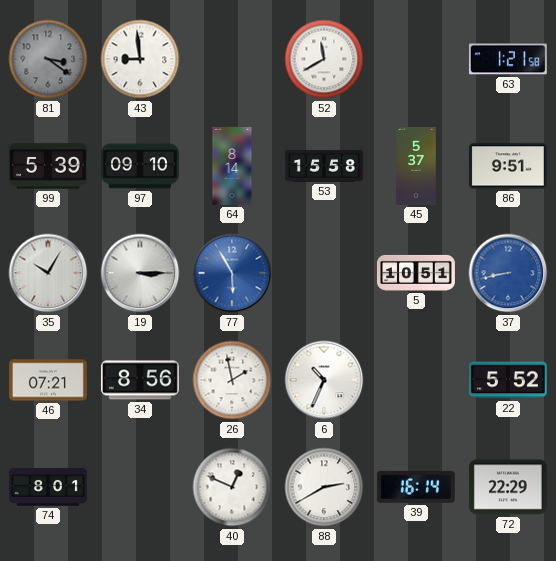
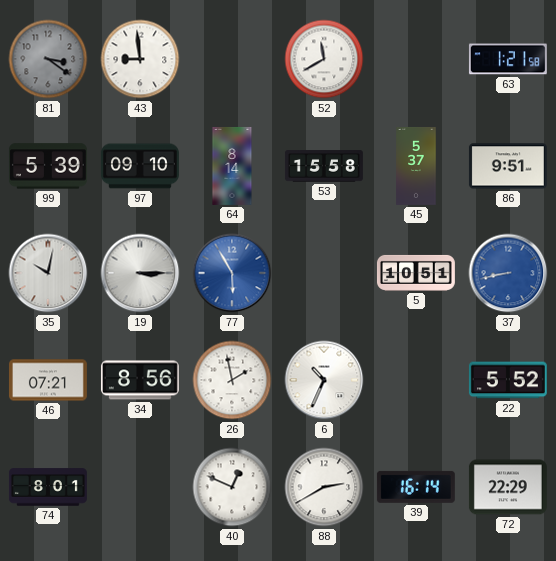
35: 10:05 -> 10:02 (48, 273)
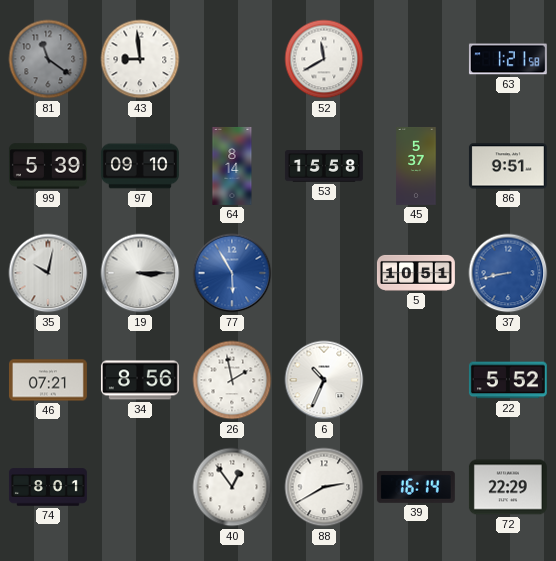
81: 3:21 -> 11:21 (48, 59)
40: 12:49 -> 12:54 (232, 487)
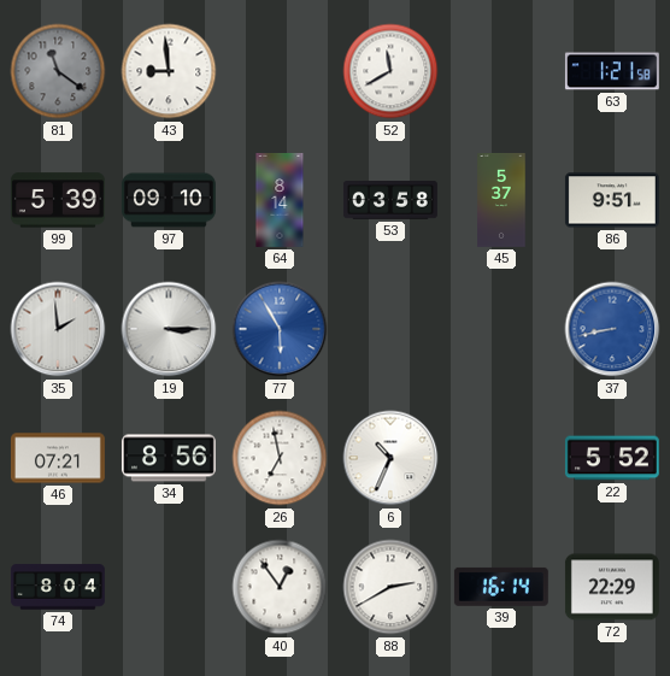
53: 15:58 -> 03:58 (390, 200)
35: 10:02 -> 1:59 (58, 329)
5: 10:51 -> none (416, 273)
26: 1:58 -> 6:58 (280, 458)
74: 8:01 -> 8:04 (58, 587)
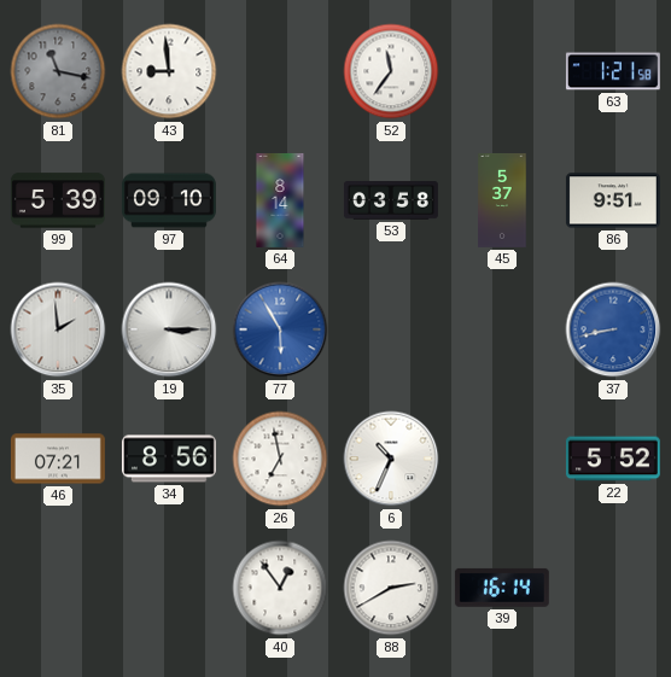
81: 11:21 -> 11:17 (58, 71)
52: 11:40 -> 11:36 (391, 71)
74: 8:04 -> none (58, 587)
72: 22:29 -> none (612, 587)
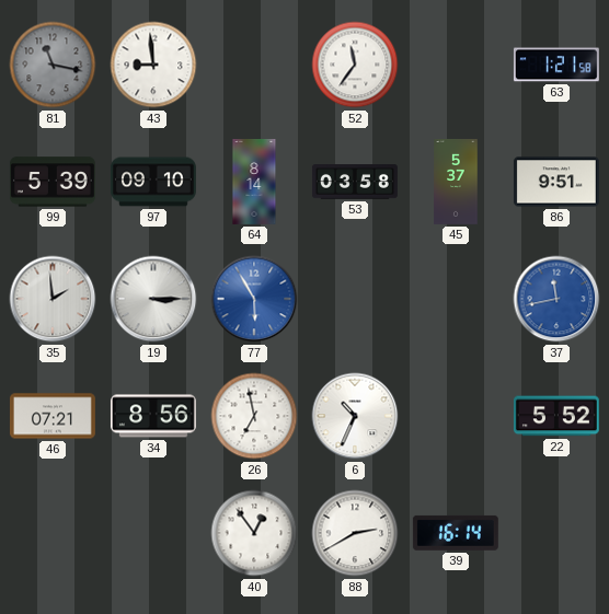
37: 8:43 -> 11:43 (556, 299)
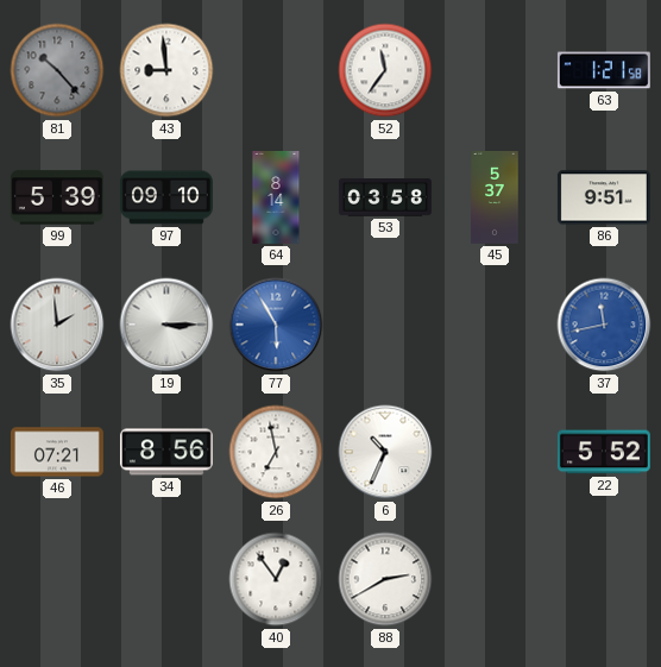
81: 11:17 -> 10:23 (57, 70)
39: 16:14 -> none (456, 533)
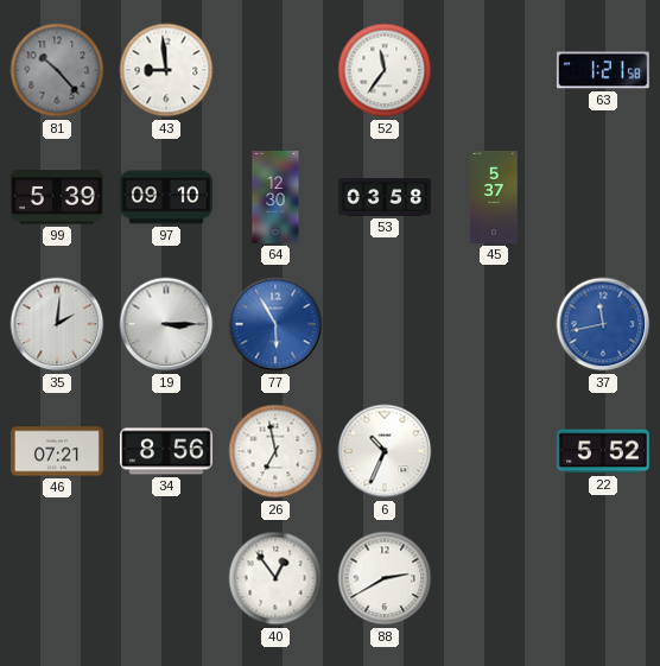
64: 8:14 -> 12:30 (275, 197)
86: 9:51 -> none (604, 197)
35: 1:59 -> 2:01 (57, 324)
